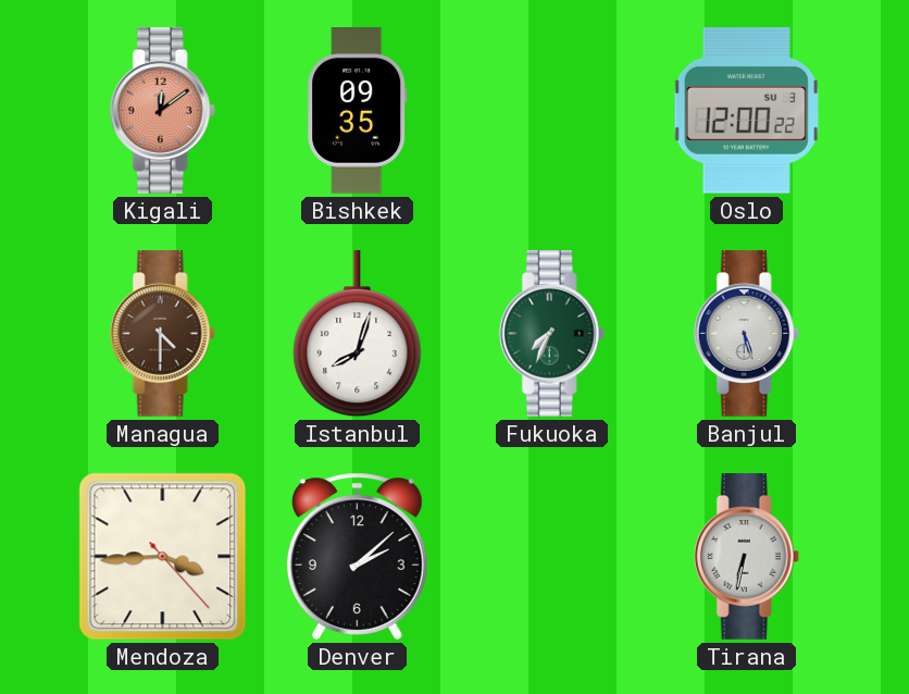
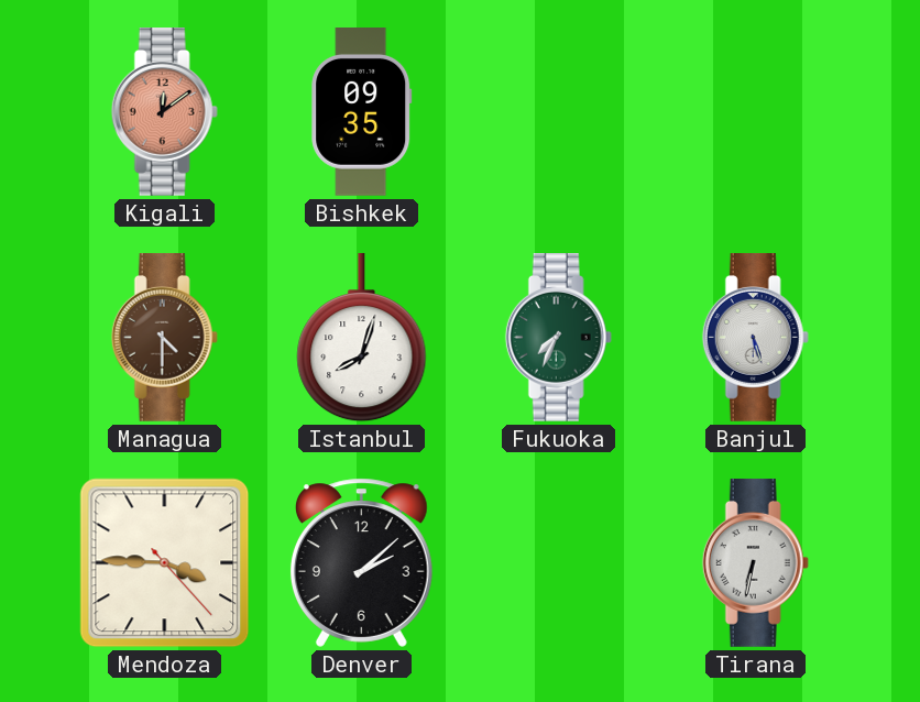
Oslo: 12:00 -> none (746, 110)
Mendoza: 3:44 -> 3:45 (165, 563)
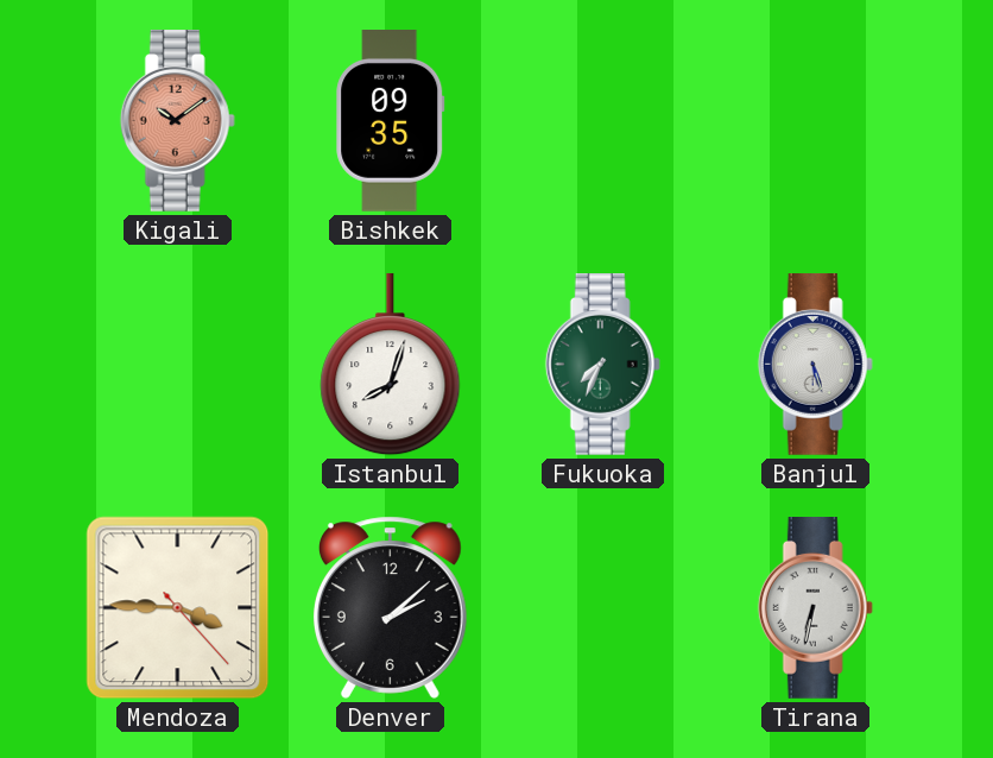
Kigali: 12:09 -> 10:09 (177, 121)
Managua: 4:30 -> none (164, 338)
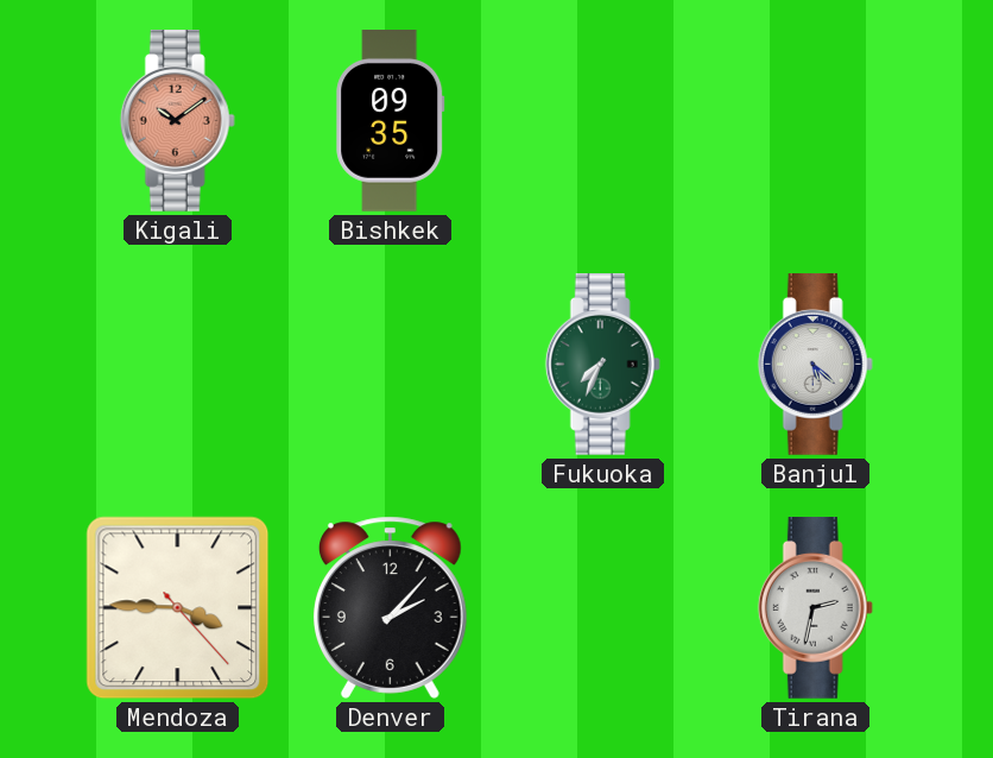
Istanbul: 8:03 -> none (391, 365)
Banjul: 5:27 -> 5:22 (815, 365)
Denver: 2:08 -> 2:07 (390, 607)
Tirana: 6:32 -> 2:32 (815, 608)
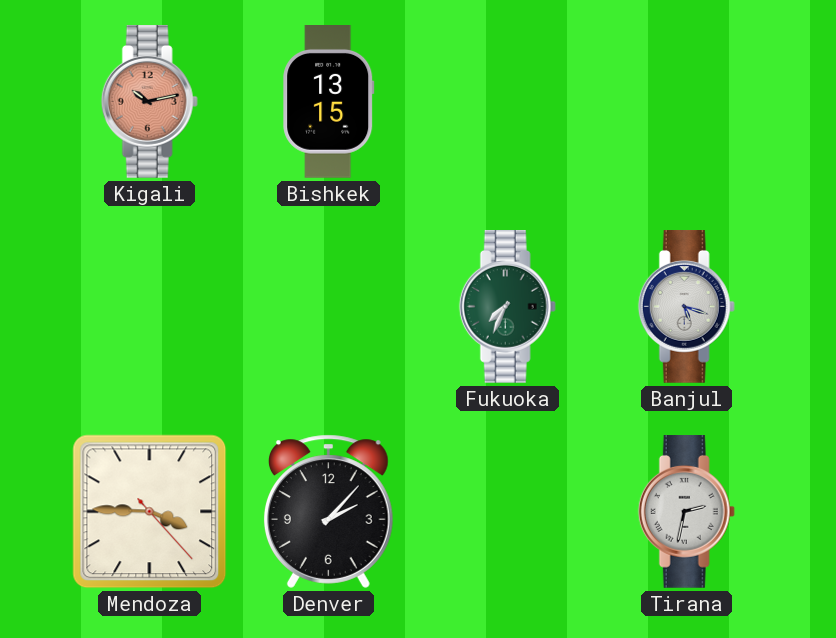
Kigali: 10:09 -> 10:13 (149, 102)
Bishkek: 09:35 -> 13:15 (329, 102)
Banjul: 5:22 -> 5:18 (686, 307)
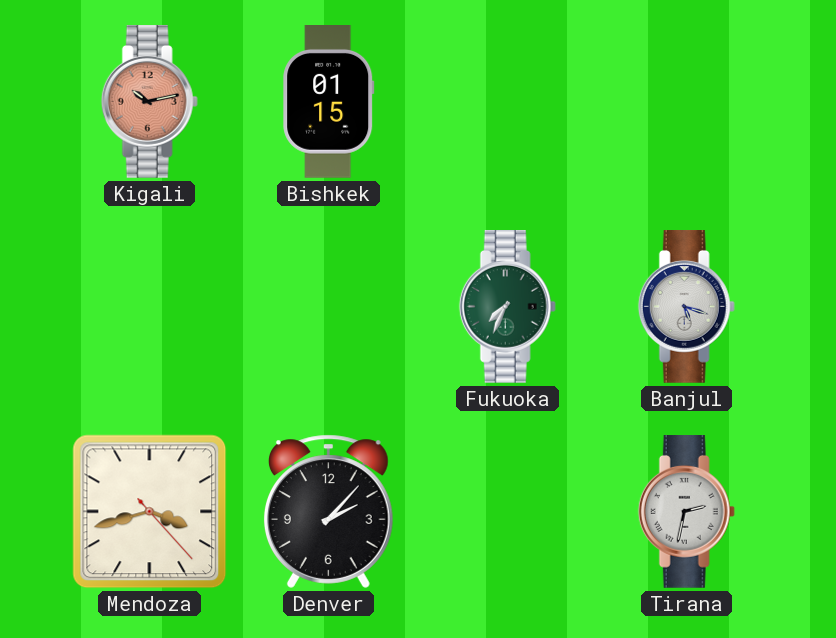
Bishkek: 13:15 -> 01:15 (329, 102)
Mendoza: 3:45 -> 3:42 (150, 512)
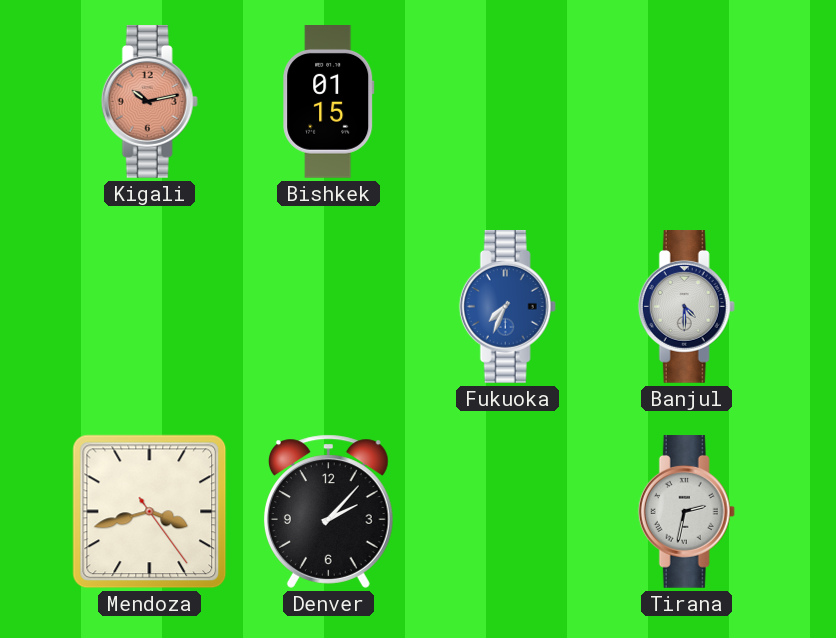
Fukuoka dial: green -> blue (507, 307)
Banjul: 5:18 -> 4:30 (686, 307)
Mendoza: 3:42:23 -> 3:42:24 (150, 512)
